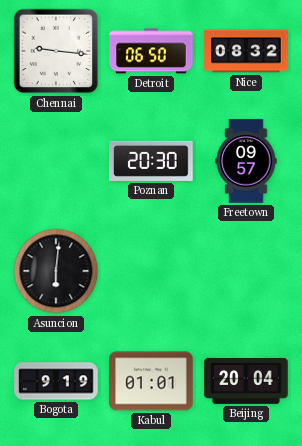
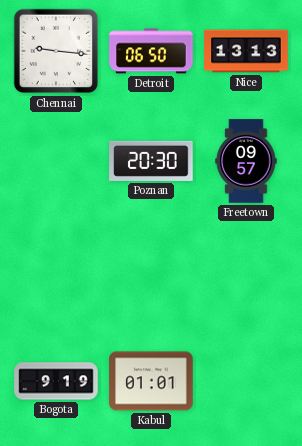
Nice: 08:32 -> 13:13 (246, 51)
Asuncion: 6:01 -> none (56, 271)
Beijing: 20:04 -> none (246, 381)
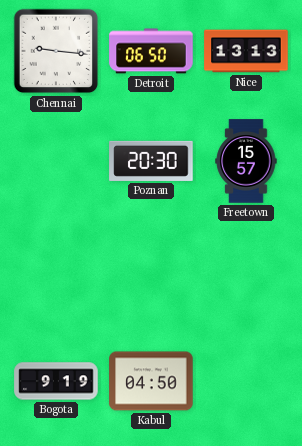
Freetown: 09:57 -> 15:57 (246, 161)
Kabul: 01:01 -> 04:50 (151, 381)
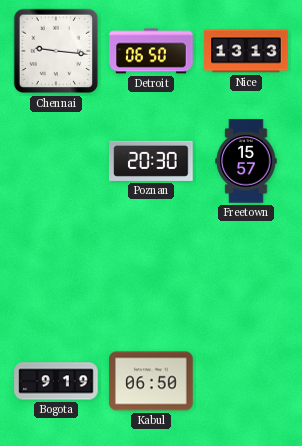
Kabul: 04:50 -> 06:50 (151, 381)
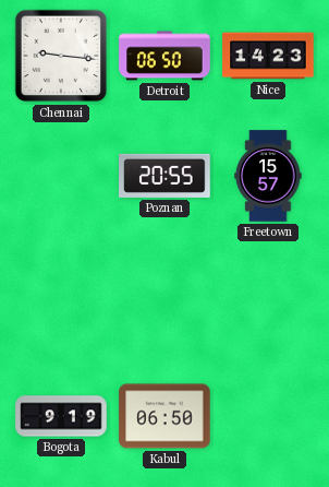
Nice: 13:13 -> 14:23 (268, 56)
Poznan: 20:30 -> 20:55 (164, 176)
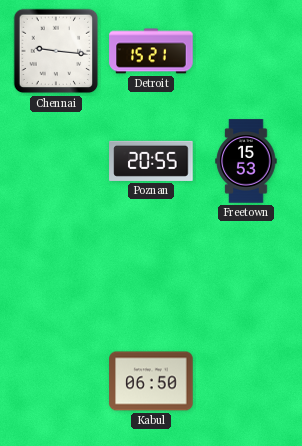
Detroit: 06:50 -> 15:21 (151, 51)
Nice: 14:23 -> none (268, 56)
Freetown: 15:57 -> 15:53 (246, 161)
Bogota: 9:19 -> none (61, 416)
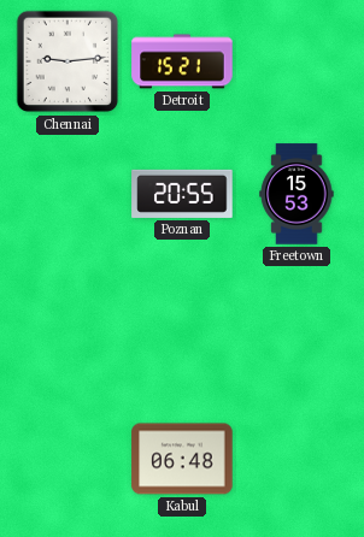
Chennai: 9:16 -> 9:14 (67, 61)
Kabul: 06:50 -> 06:48 (182, 459)
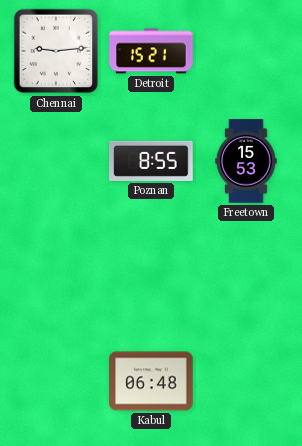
Poznan: 20:55 -> 8:55 (151, 161)
